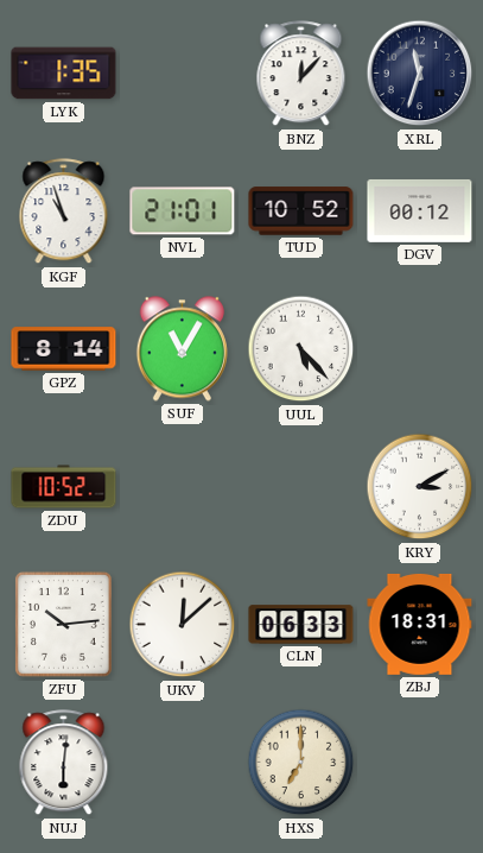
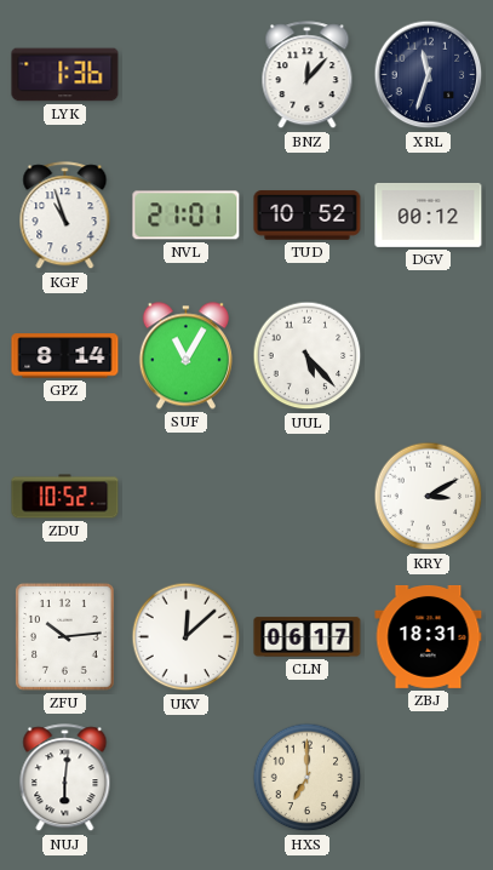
LYK: 1:35 -> 1:36 (65, 75)
CLN: 06:33 -> 06:17 (308, 637)
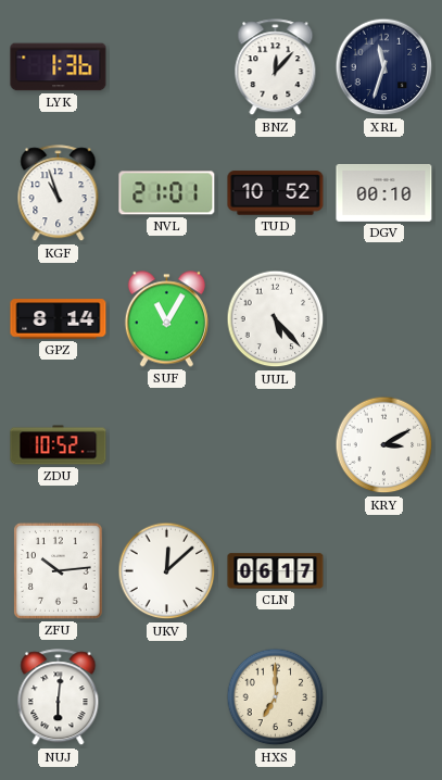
DGV: 00:12 -> 00:10 (384, 192)
ZBJ: 18:31 -> none (429, 636)
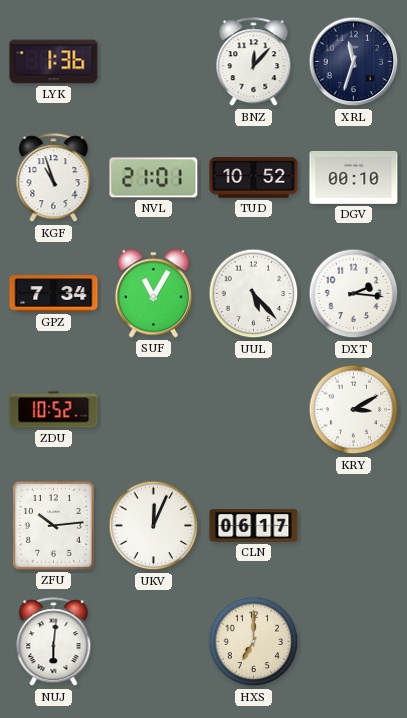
GPZ: 8:14 -> 7:34 (54, 294)
DXT: none -> 2:16 (354, 294)
UKV: 12:08 -> 12:04 (154, 526)
